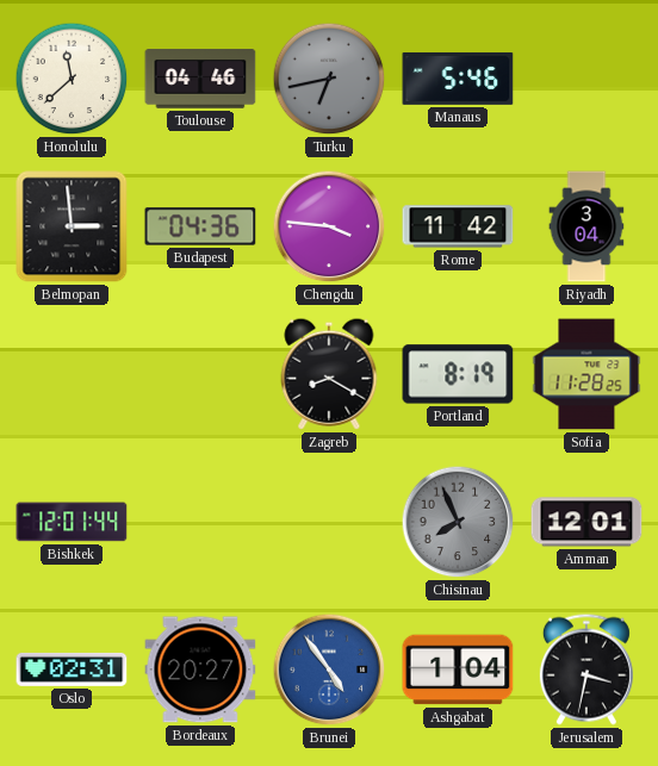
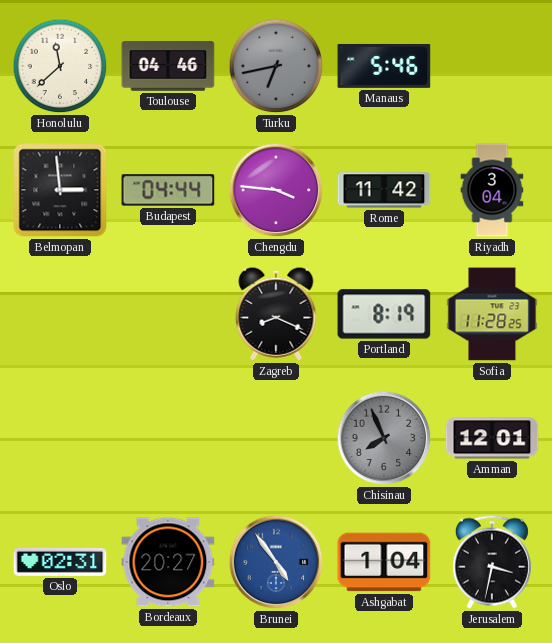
Budapest: 04:36 -> 04:44 (168, 190)
Zagreb: 8:20 -> 8:19 (276, 314)
Bishkek: 12:01 -> none (72, 522)
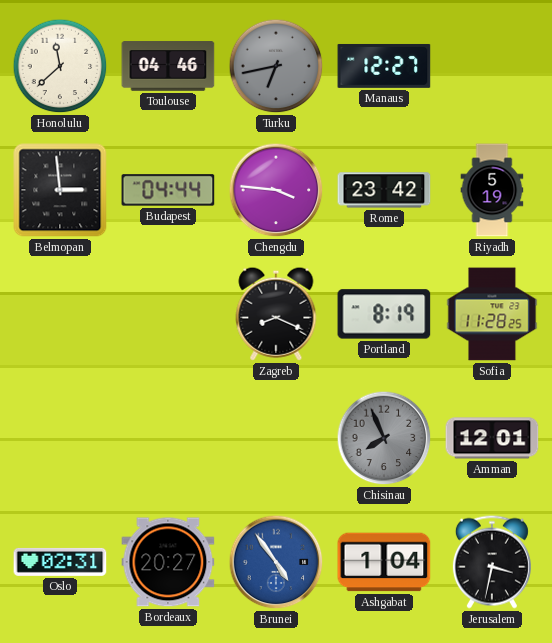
Manaus: 5:46 -> 12:27 (384, 66)
Rome: 11:42 -> 23:42 (384, 190)
Riyadh: 3:04 -> 5:19 (492, 190)
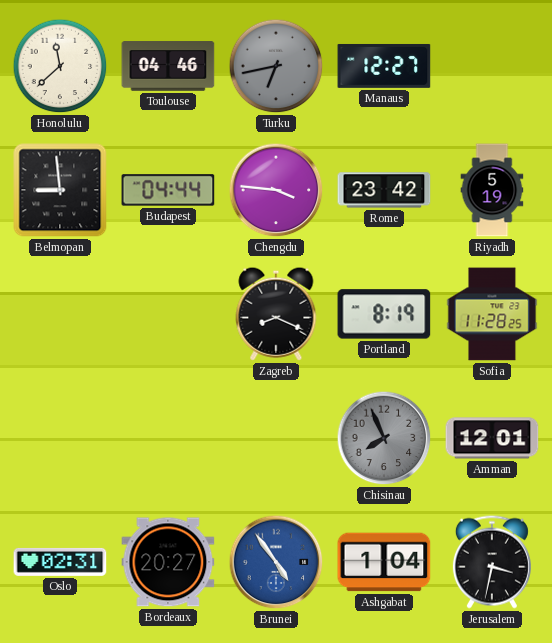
Belmopan: 2:59 -> 8:59 (60, 190)
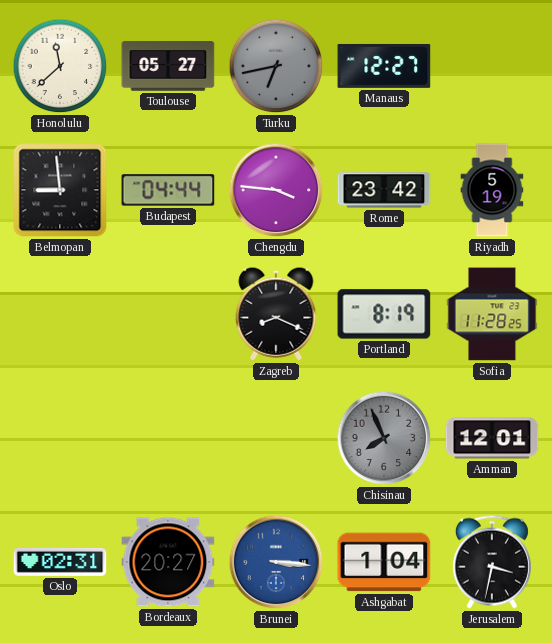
Toulouse: 04:46 -> 05:27 (168, 66)
Brunei: 4:54 -> 3:16 (276, 562)
